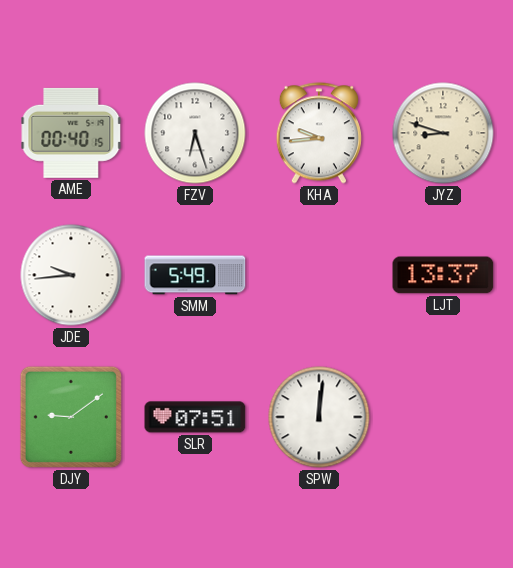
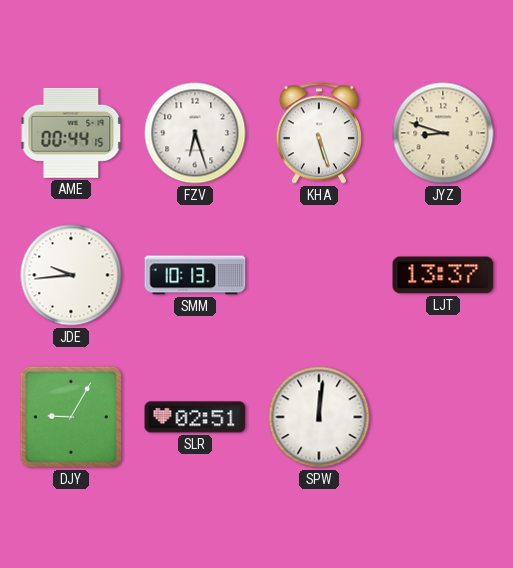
AME: 00:40 -> 00:44 (71, 133)
KHA: 9:44 -> 5:27 (319, 133)
SMM: 5:49 -> 10:13 (195, 275)
DJY: 9:09 -> 9:05 (71, 417)
SLR: 07:51 -> 02:51 (195, 417)
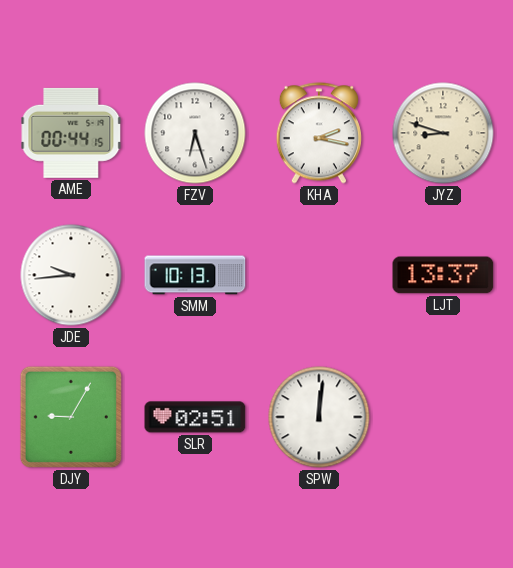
KHA: 5:27 -> 2:17 (319, 133)
